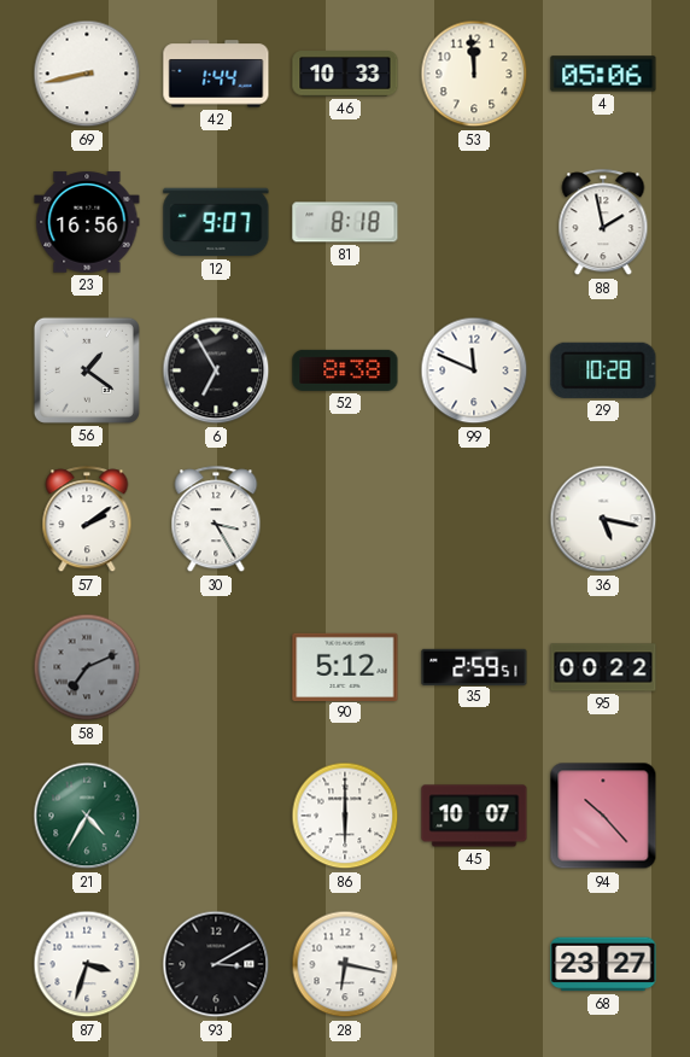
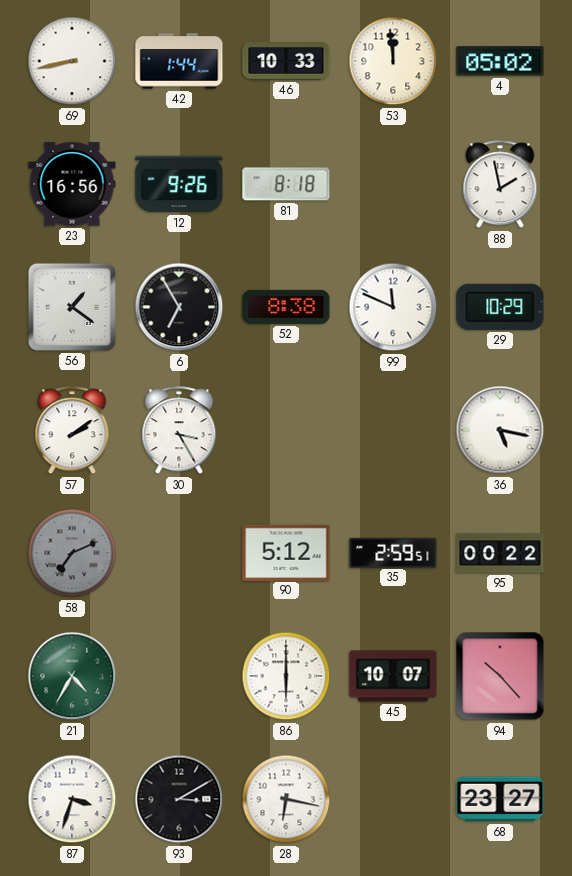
4: 05:06 -> 05:02 (500, 61)
12: 9:07 -> 9:26 (179, 184)
29: 10:28 -> 10:29 (500, 307)
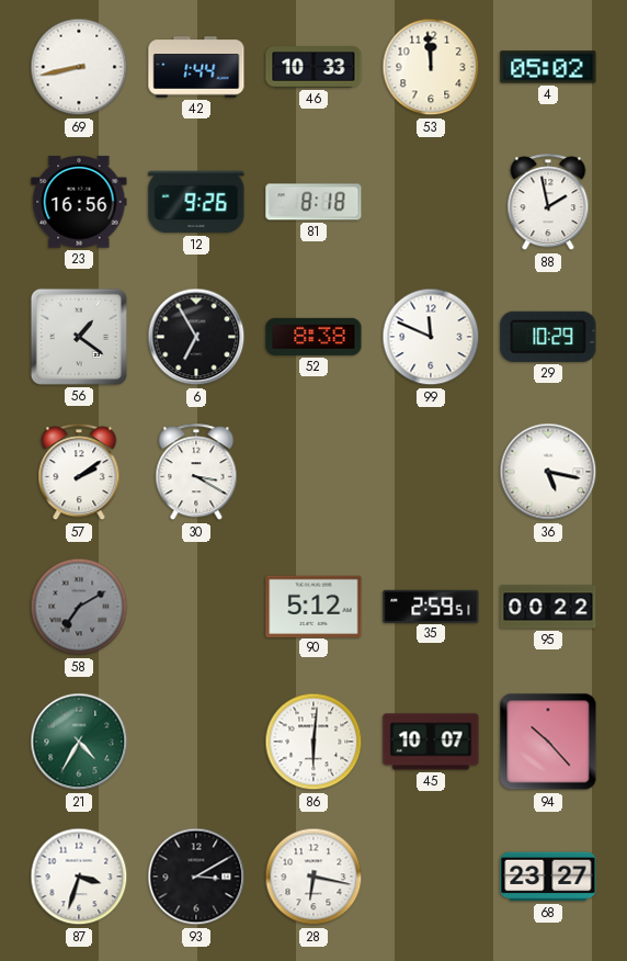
30: 3:25 -> 3:20 (196, 473)
58: 7:11 -> 7:10 (79, 607)
86: 6:00 -> 6:01 (314, 742)
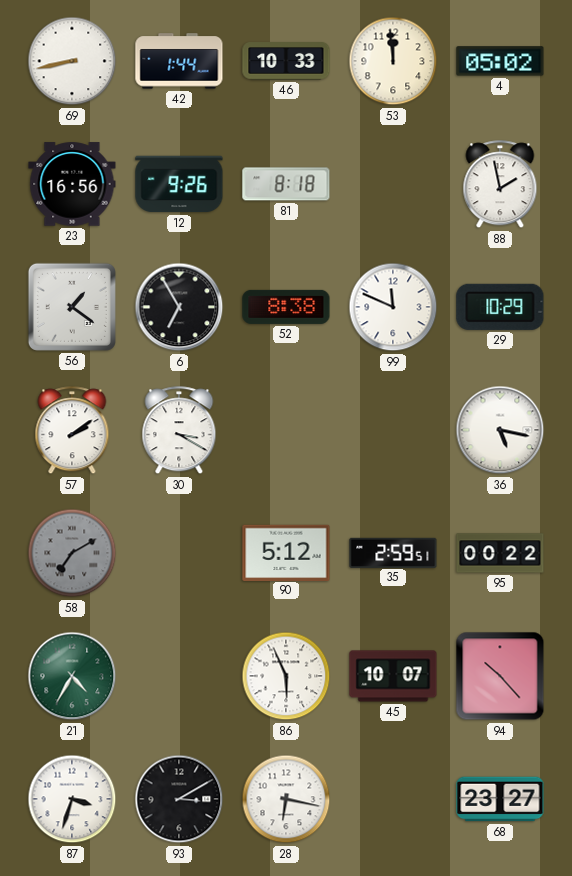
86: 6:01 -> 5:56 (286, 676)
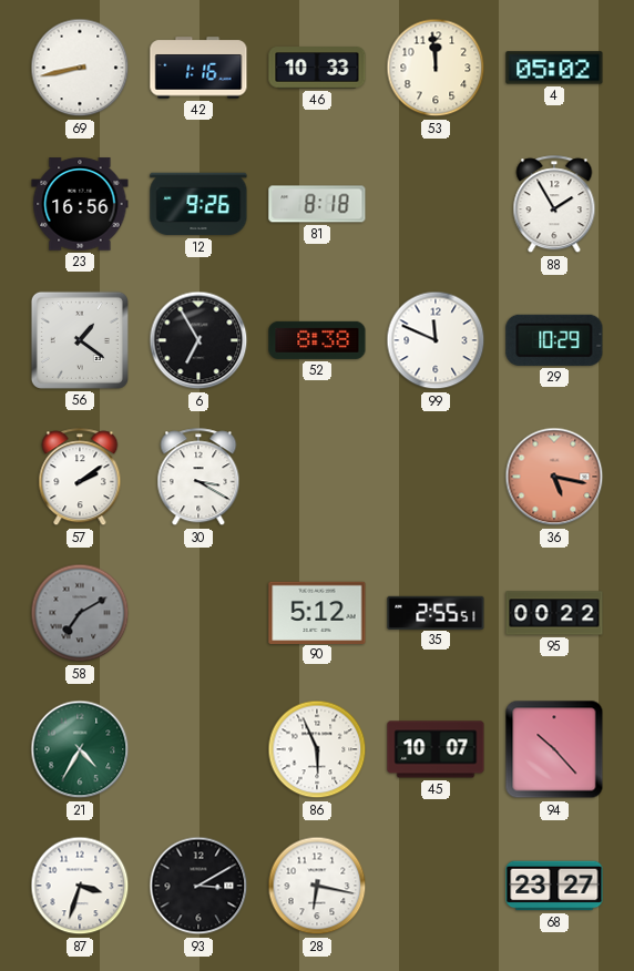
42: 1:44 -> 1:16 (198, 68)
88: 1:58 -> 1:55 (554, 205)
36 dial: white -> salmon (554, 477)
35: 2:59 -> 2:55 (436, 612)
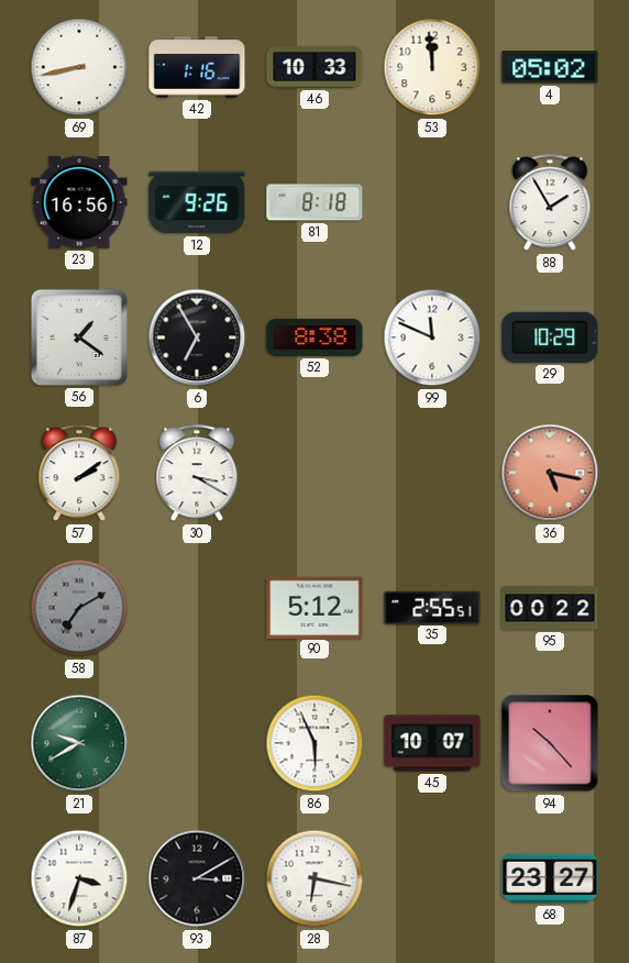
21: 4:35 -> 9:40 (79, 743)
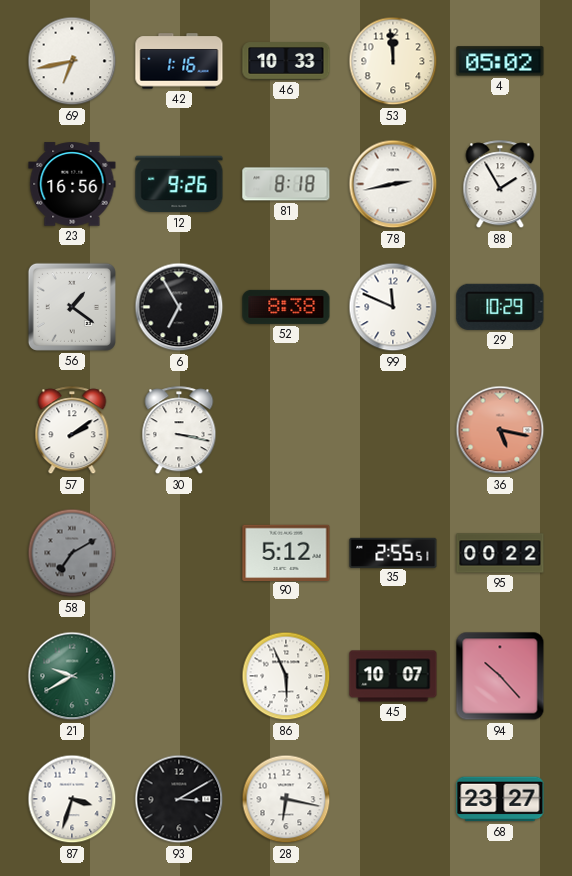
69: 8:43 -> 6:43 (72, 61)
78: none -> 2:43 (393, 184)
30: 3:20 -> 3:17 (179, 431)
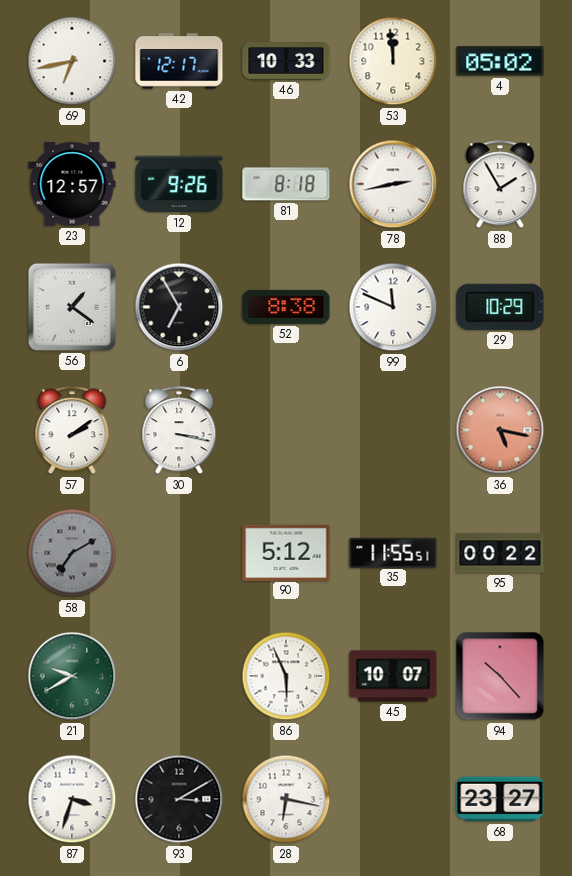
42: 1:16 -> 12:17 (179, 61)
23: 16:56 -> 12:57 (72, 184)
35: 2:55 -> 11:55 (393, 552)
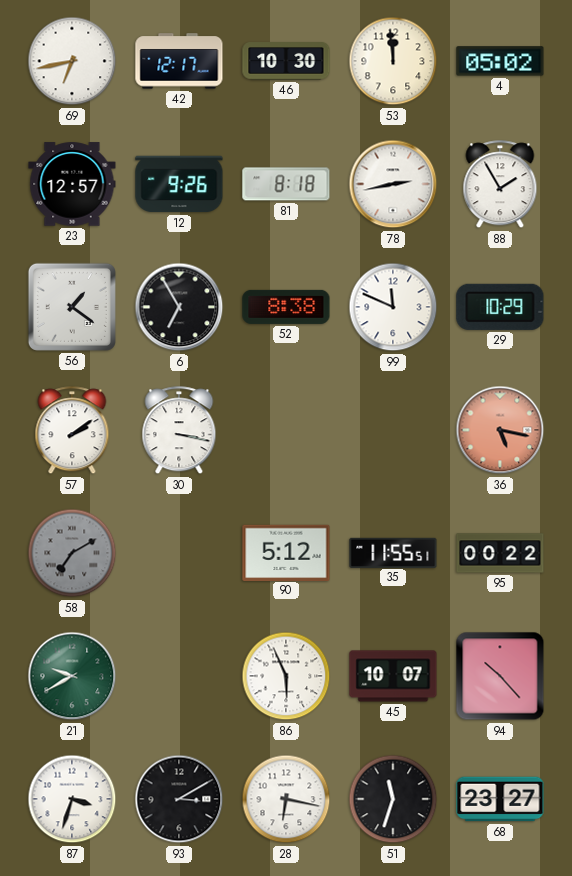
46: 10:33 -> 10:30 (286, 61)
51: none -> 11:33 (393, 799)
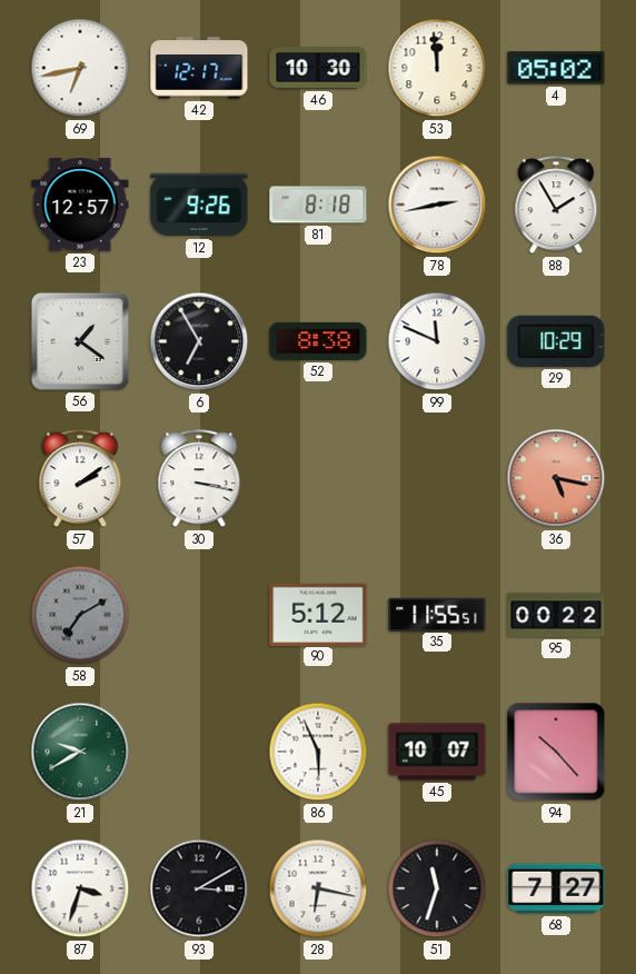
68: 23:27 -> 7:27 (556, 888)
